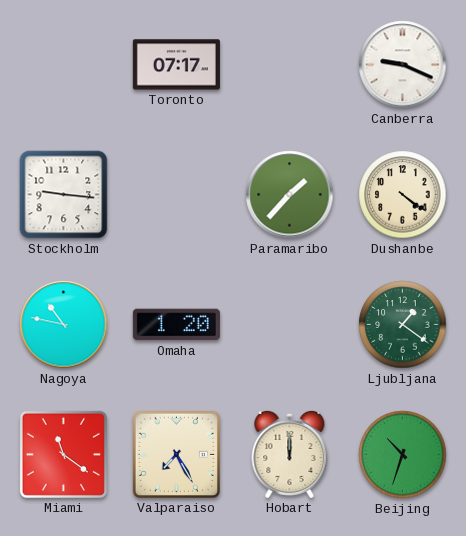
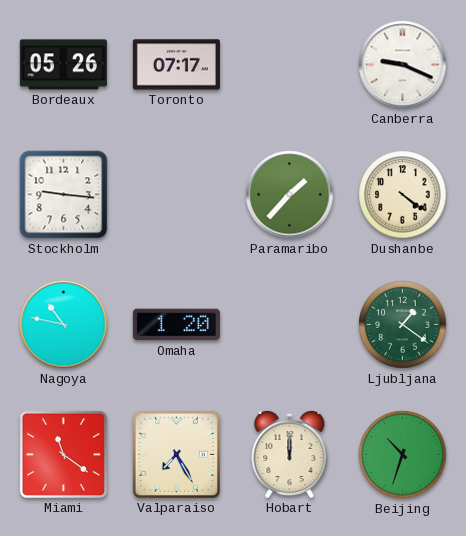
Bordeaux: none -> 05:26 (63, 65)
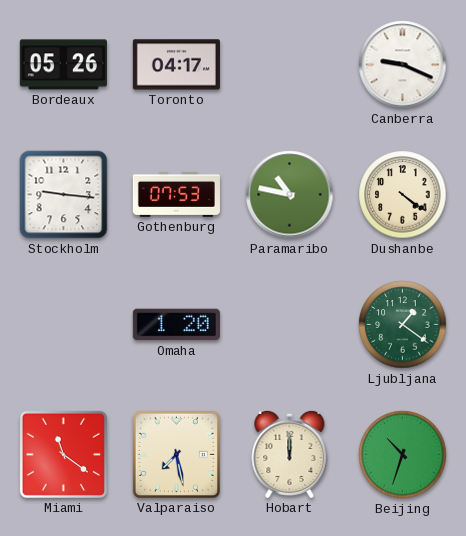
Toronto: 07:17 -> 04:17 (176, 65)
Gothenburg: none -> 07:53 (176, 194)
Paramaribo: 1:37 -> 10:47 (290, 195)
Nagoya: 10:47 -> none (64, 325)
Valparaiso: 7:25 -> 7:28 (176, 454)
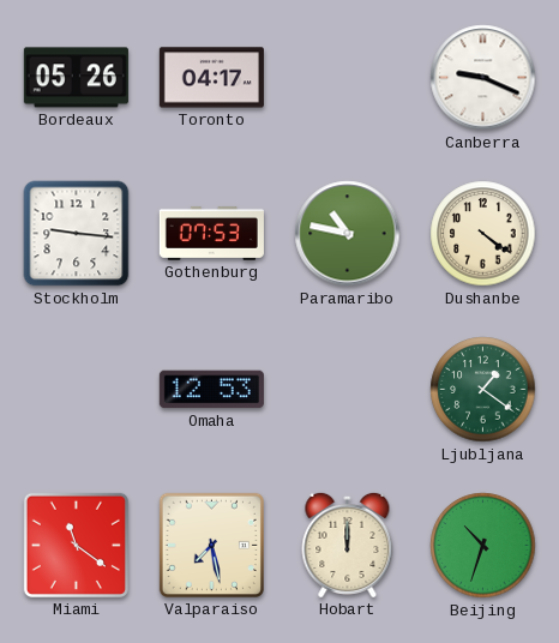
Omaha: 1:20 -> 12:53 (211, 390)
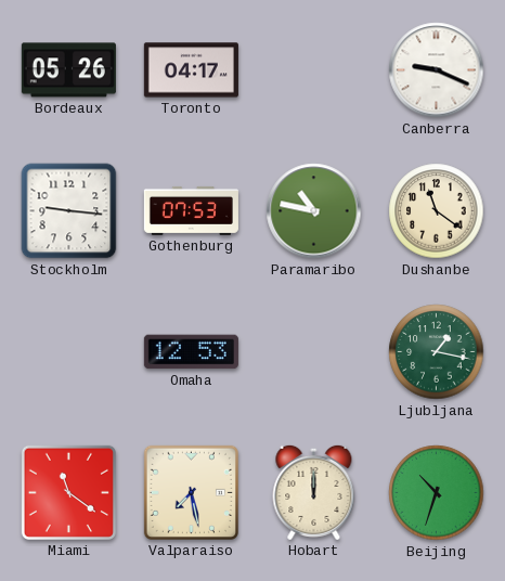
Dushanbe: 4:21 -> 11:21 (437, 211)
Ljubljana: 1:21 -> 1:17 (437, 352)
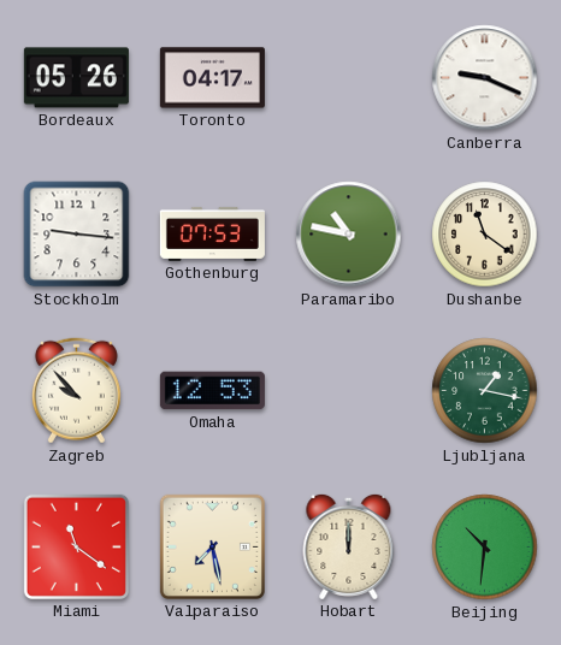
Zagreb: none -> 9:53 (76, 391)
Beijing: 10:33 -> 10:31 (485, 548)
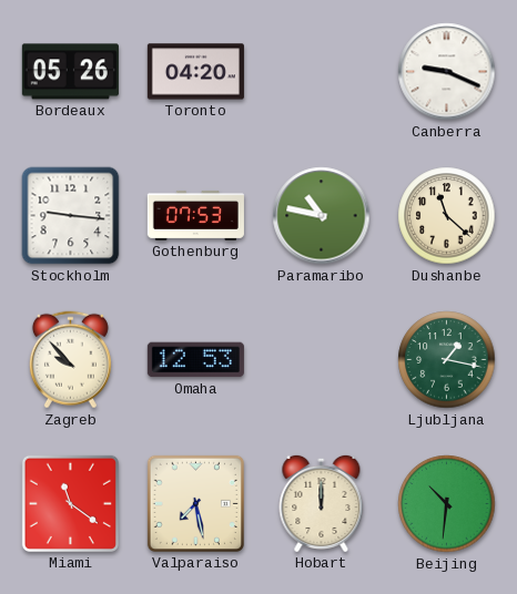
Toronto: 04:17 -> 04:20 (195, 72)
Dushanbe: 11:21 -> 11:22 (447, 216)
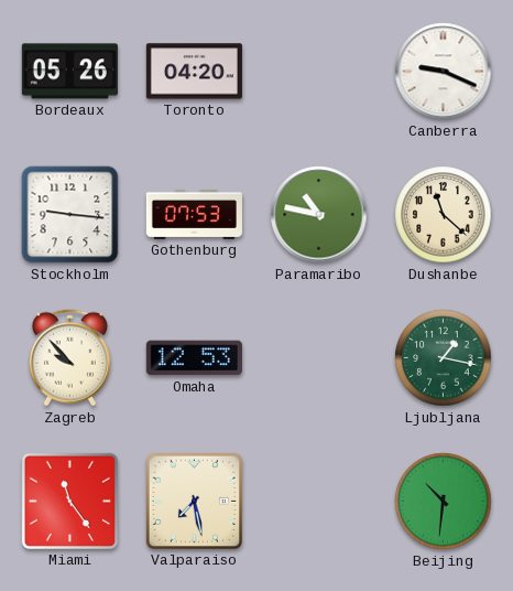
Miami: 11:21 -> 11:24 (69, 501)
Hobart: 12:00 -> none (322, 503)
